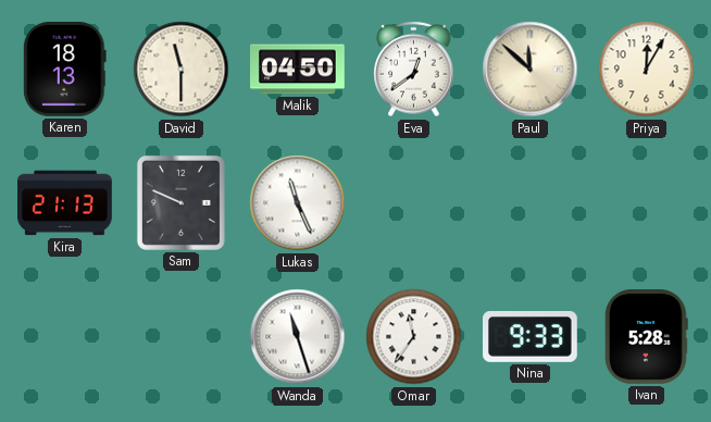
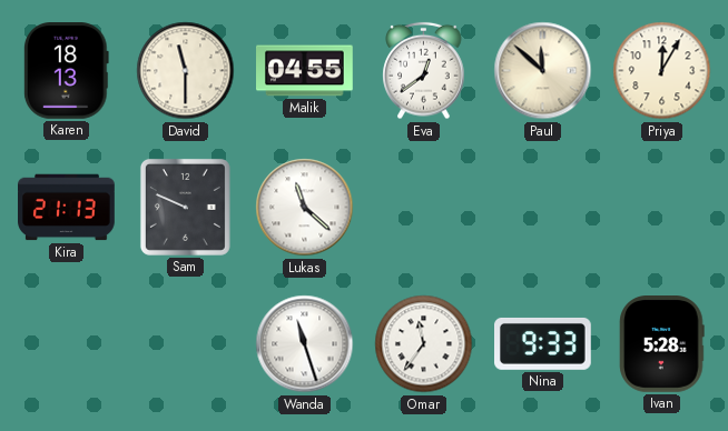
Malik: 04:50 -> 04:55 (305, 71)
Lukas: 11:26 -> 11:22 (305, 208)
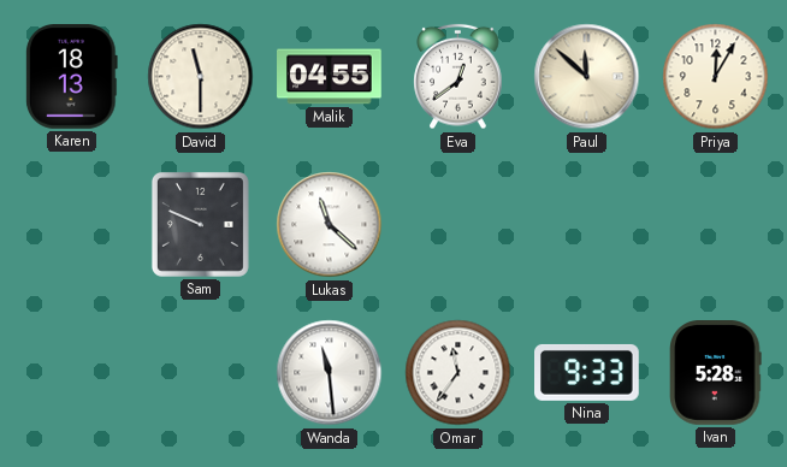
Kira: 21:13 -> none (67, 208)
Wanda: 11:27 -> 11:29 (330, 373)
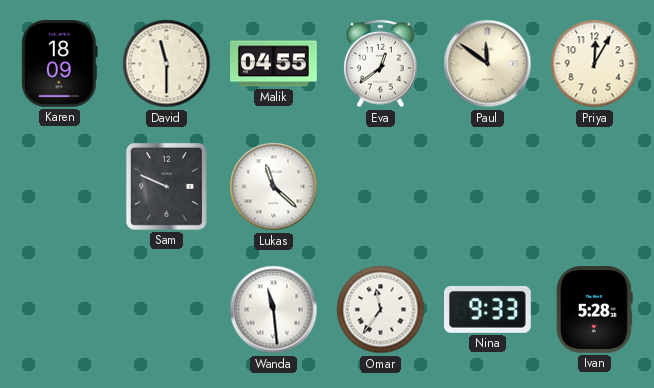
Karen: 18:13 -> 18:09 (59, 64)
Paul: 11:52 -> 11:51 (488, 64)
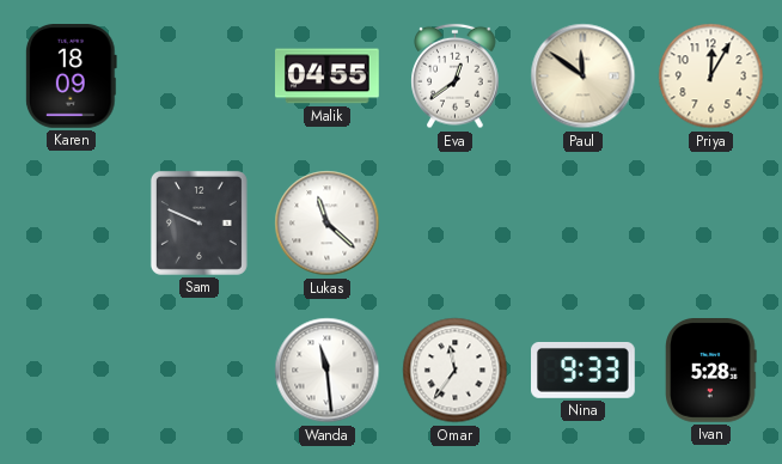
David: 11:30 -> none (167, 64)
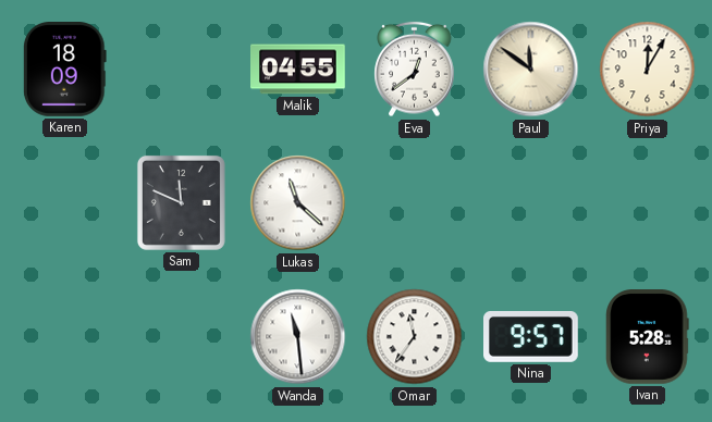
Sam: 9:49 -> 11:49 (181, 202)
Nina: 9:33 -> 9:57 (531, 336)
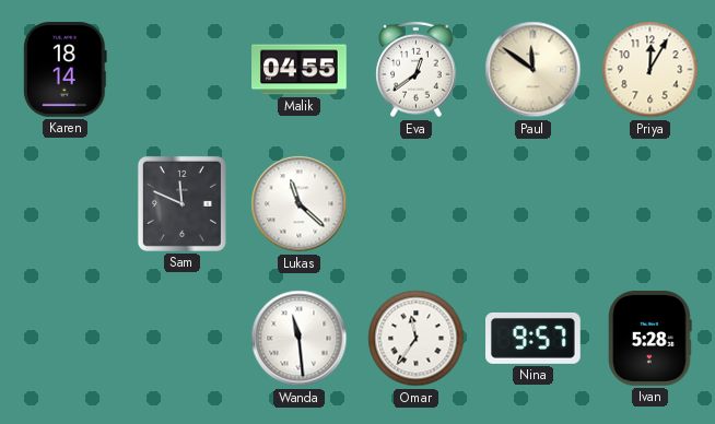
Karen: 18:09 -> 18:14 (65, 70)
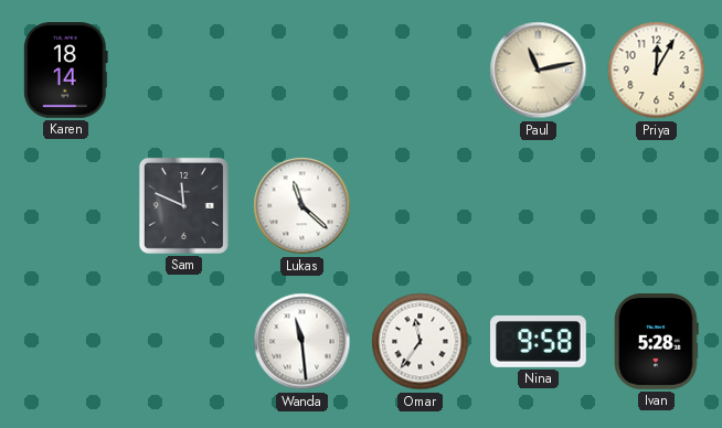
Malik: 04:55 -> none (300, 70)
Eva: 12:39 -> none (417, 70)
Paul: 11:51 -> 11:13 (539, 71)
Nina: 9:57 -> 9:58 (539, 341)
